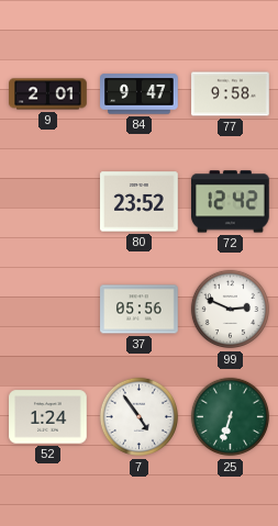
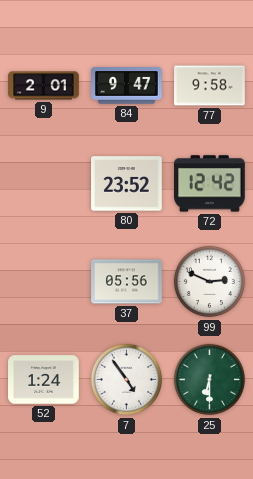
25: 6:33 -> 6:30 (210, 380)
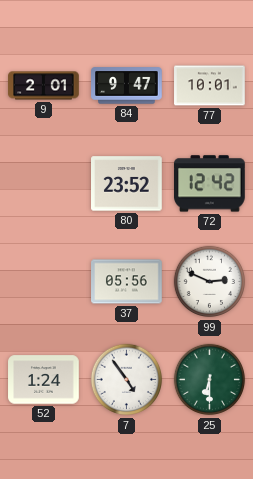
77: 9:58 -> 10:01 (210, 86)
